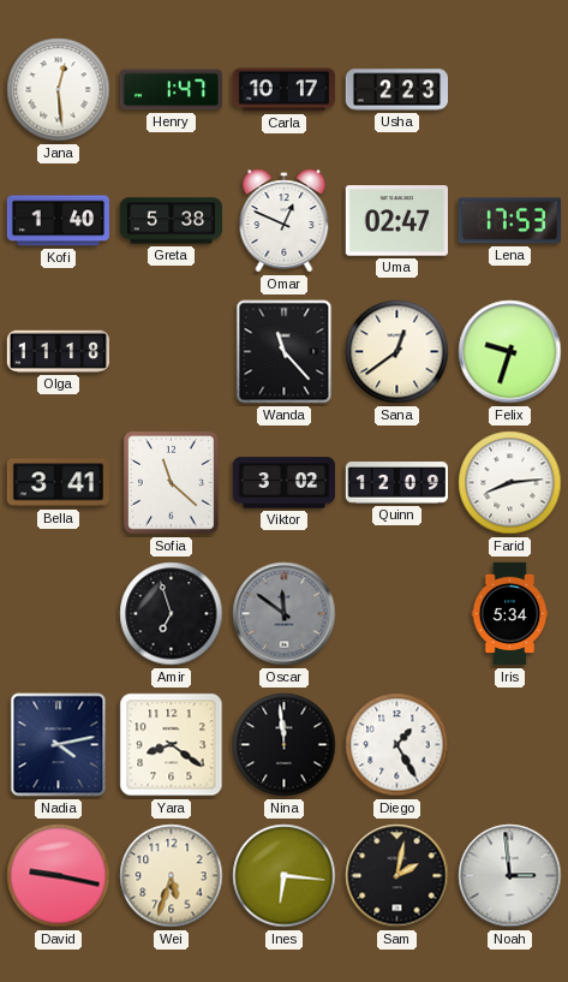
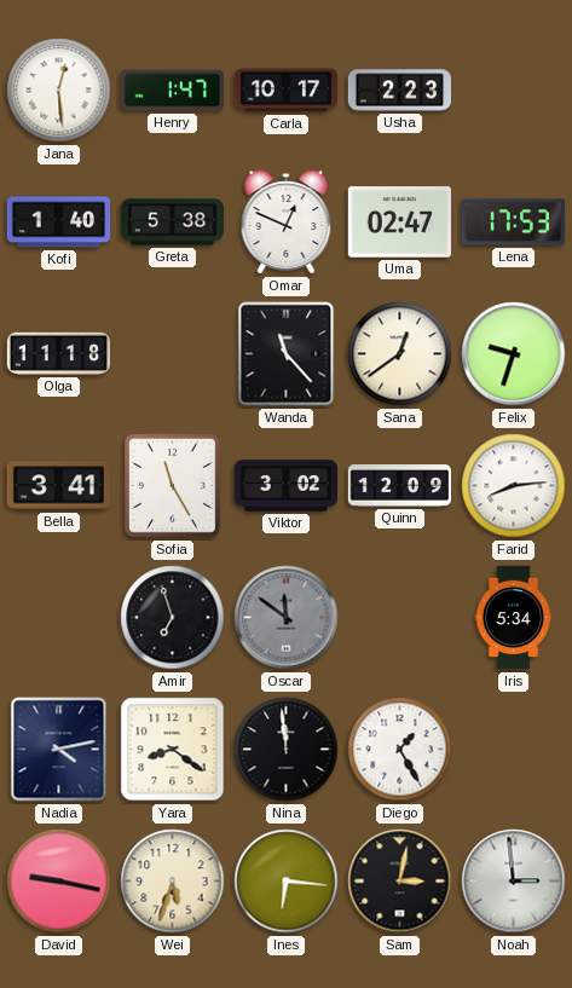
Sofia: 11:22 -> 11:25 (172, 485)
Sam: 2:02 -> 3:02 (400, 882)
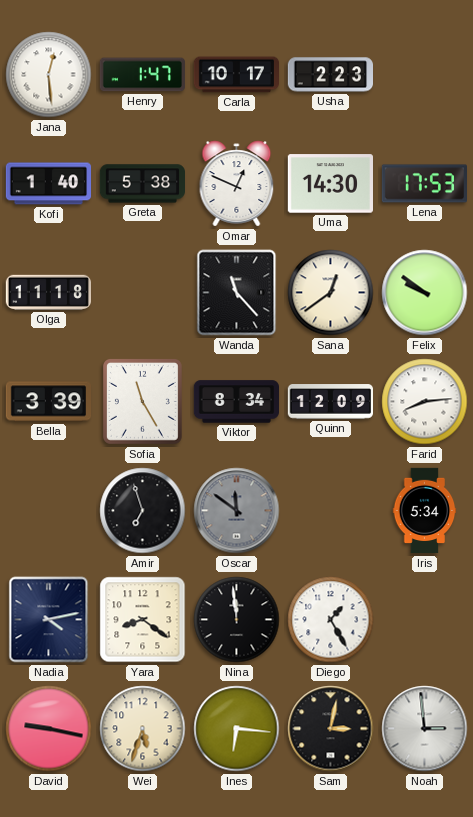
Uma: 02:47 -> 14:30 (330, 184)
Felix: 9:33 -> 9:51 (425, 293)
Bella: 3:41 -> 3:39 (48, 402)
Viktor: 3:02 -> 8:34 (236, 402)
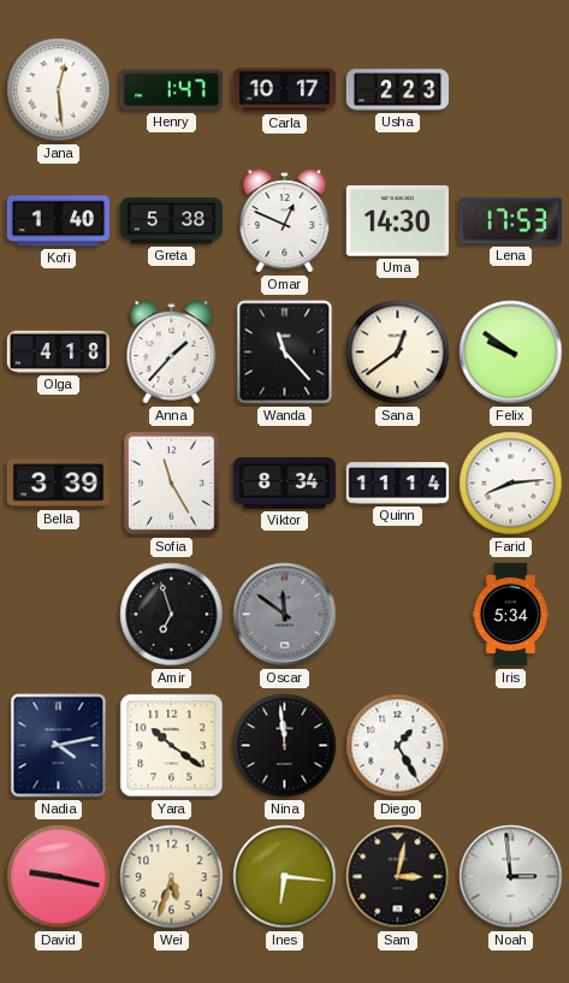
Olga: 11:18 -> 4:18 (58, 351)
Anna: none -> 1:37 (172, 353)
Quinn: 12:09 -> 11:14 (397, 484)
Yara: 8:21 -> 10:21 (172, 746)
